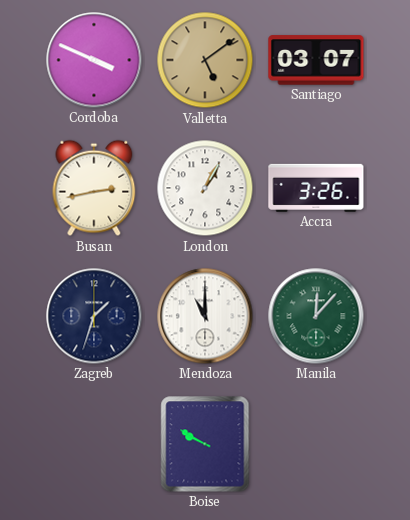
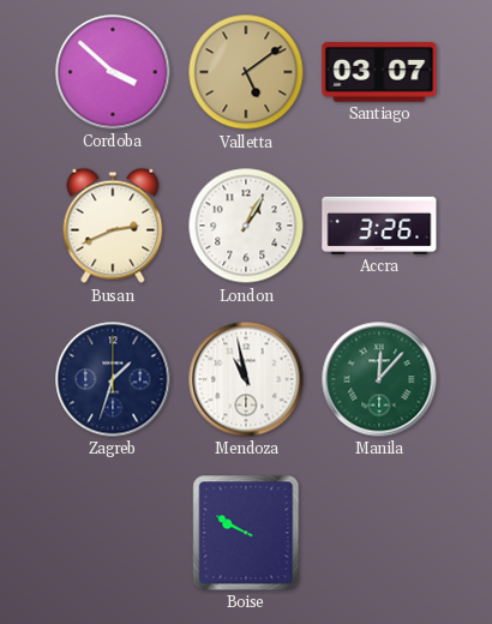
Cordoba: 3:49 -> 3:52 (113, 72)
Busan: 2:43 -> 2:41 (113, 226)
Mendoza: 11:00 -> 10:58 (246, 379)
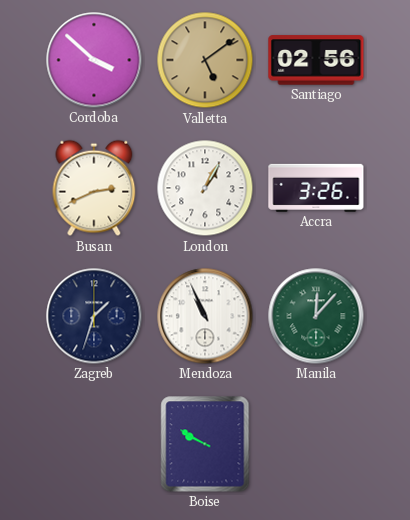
Santiago: 03:07 -> 02:56 (316, 60)
Mendoza: 10:58 -> 10:56 (205, 316)
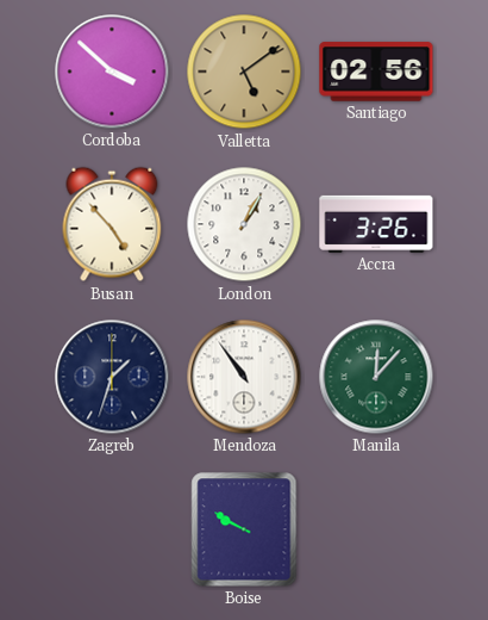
Busan: 2:41 -> 4:53 (112, 224)
Mendoza: 10:56 -> 10:54 (244, 377)
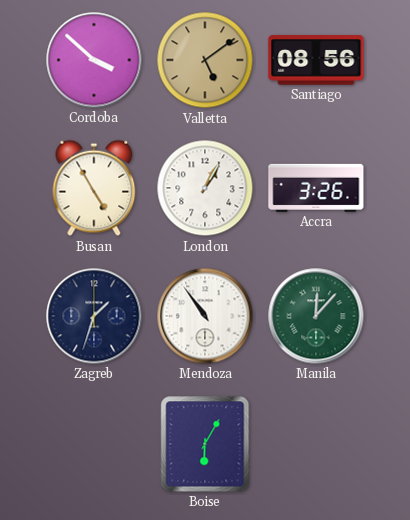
Santiago: 02:56 -> 08:56 (316, 60)
Busan: 4:53 -> 4:55 (94, 188)
Boise: 9:50 -> 6:05 (205, 444)
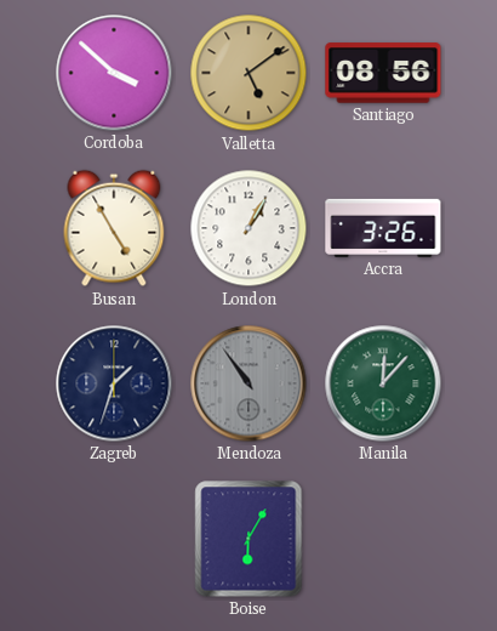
Mendoza dial: white -> grey (248, 383)
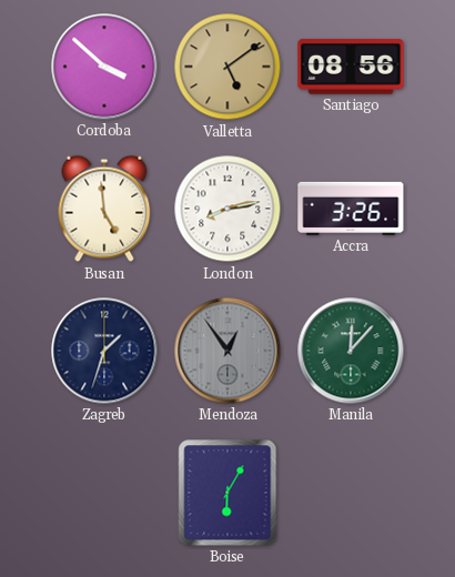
Busan: 4:55 -> 4:59 (104, 209)
London: 1:05 -> 8:13 (228, 209)
Mendoza: 10:54 -> 12:54 (228, 351)
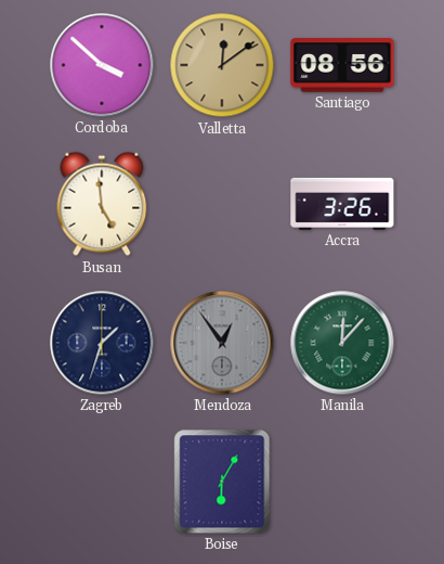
Valletta: 5:09 -> 12:09 (222, 65)
London: 8:13 -> none (228, 209)
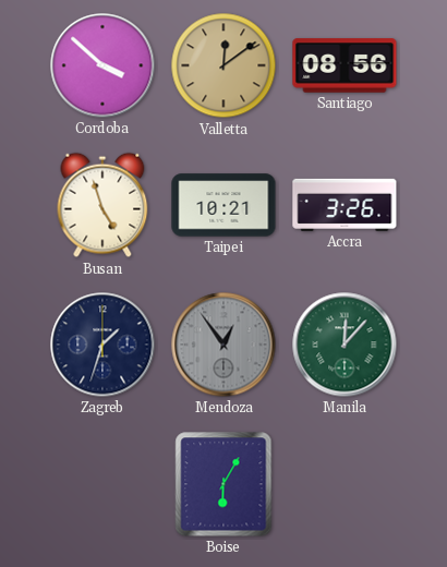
Busan: 4:59 -> 4:57 (102, 205)
Taipei: none -> 10:21 (224, 205)
